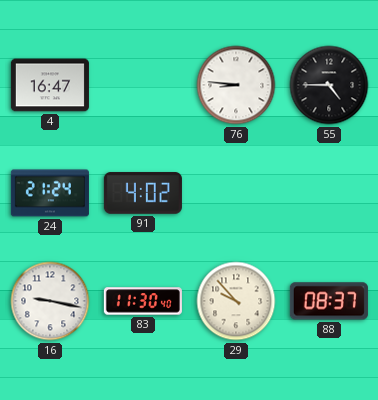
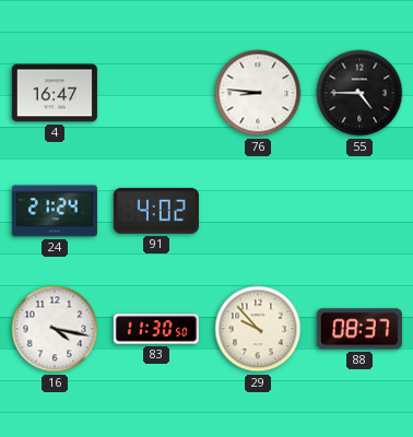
16: 9:17 -> 4:17 (55, 329)
83: 11:30:40 -> 11:30:50 (156, 329)
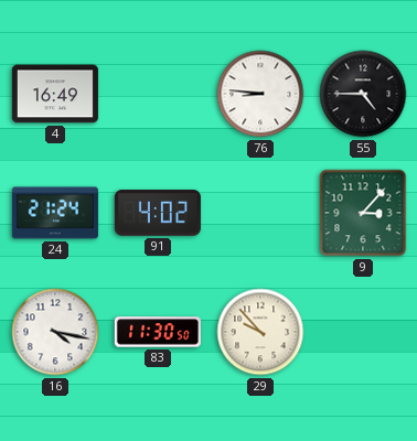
4: 16:47 -> 16:49 (55, 94)
9: none -> 3:07 (363, 213)
88: 08:37 -> none (359, 329)
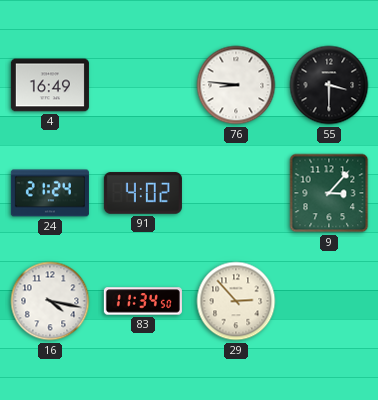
55: 4:45 -> 3:30 (329, 85)
83: 11:30 -> 11:34 (143, 301)
29: 9:53 -> 2:53 (236, 301)
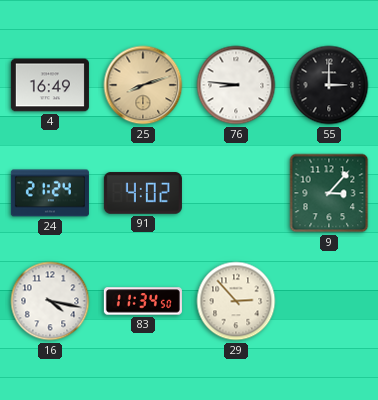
25: none -> 8:12 (143, 85)
55: 3:30 -> 3:00 (329, 85)
